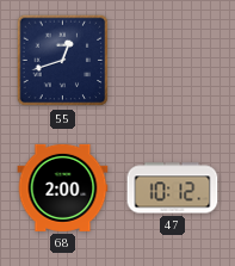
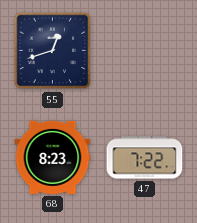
68: 2:00 -> 8:23 (53, 157)
47: 10:12 -> 7:22 (145, 158)
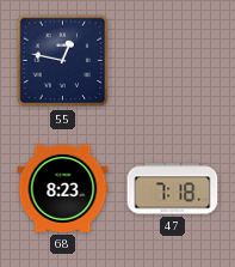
55: 12:42 -> 12:47 (63, 61)
47: 7:22 -> 7:18 (173, 189)
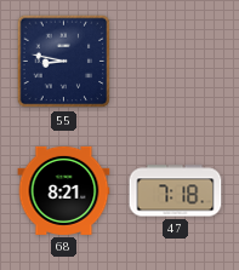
55: 12:47 -> 8:47 (64, 62)
68: 8:23 -> 8:21 (64, 190)
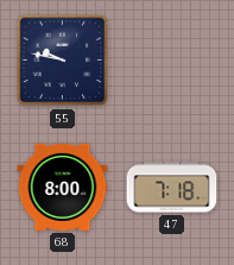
55: 8:47 -> 9:47 (63, 61)
68: 8:21 -> 8:00 (63, 187)
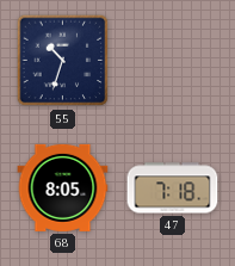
55: 9:47 -> 10:33 (63, 61)
68: 8:00 -> 8:05 (63, 187)
